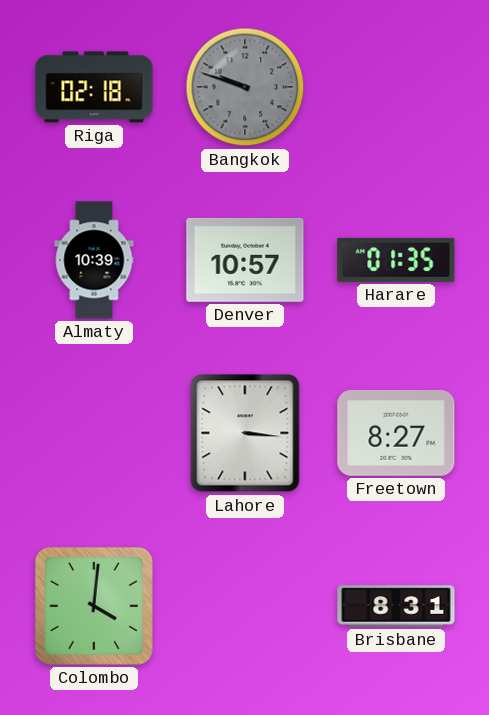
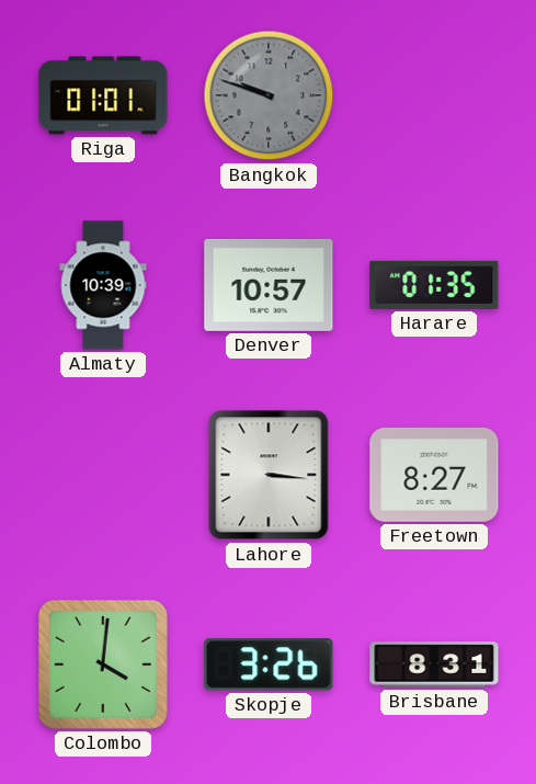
Riga: 02:18 -> 01:01 (103, 95)
Skopje: none -> 3:26 (269, 664)
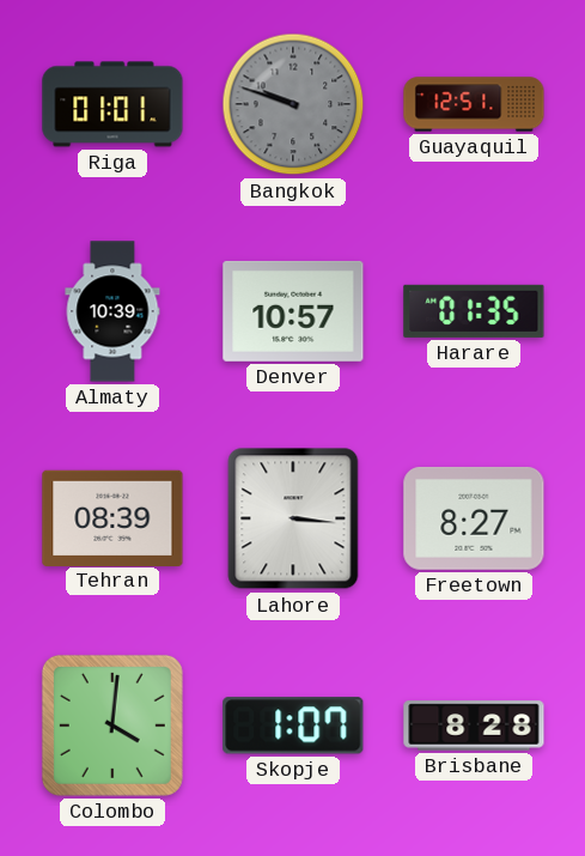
Guayaquil: none -> 12:51 (474, 104)
Tehran: none -> 08:39 (112, 517)
Skopje: 3:26 -> 1:07 (293, 726)
Brisbane: 8:31 -> 8:28 (474, 726)
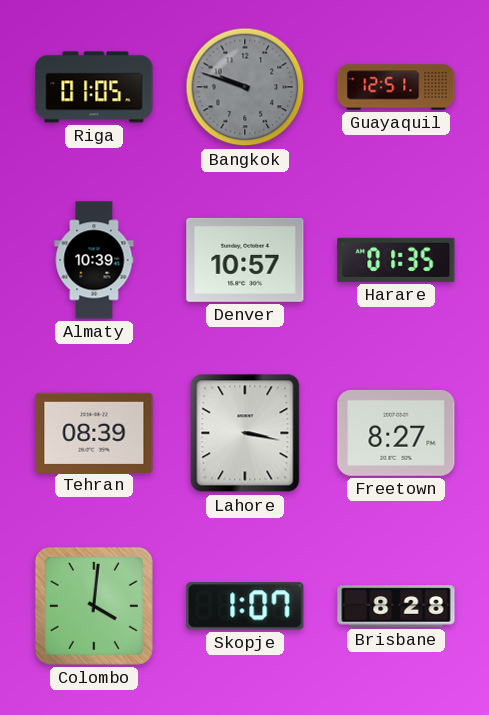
Riga: 01:01 -> 01:05 (94, 87)
Lahore: 3:16 -> 3:17 (245, 433)
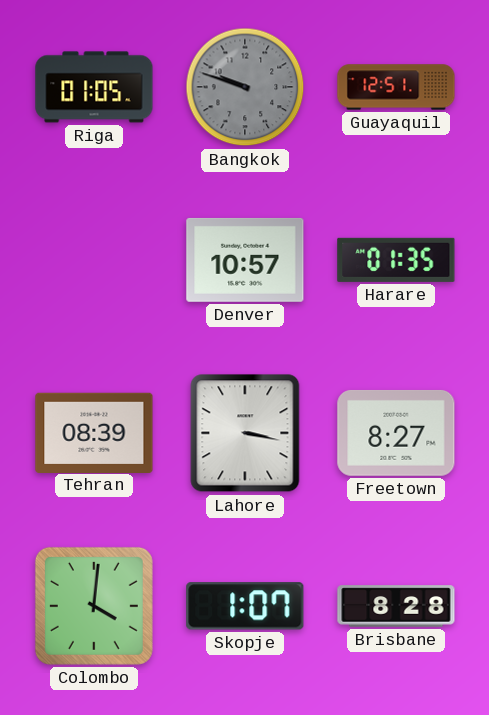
Almaty: 10:39 -> none (94, 260)
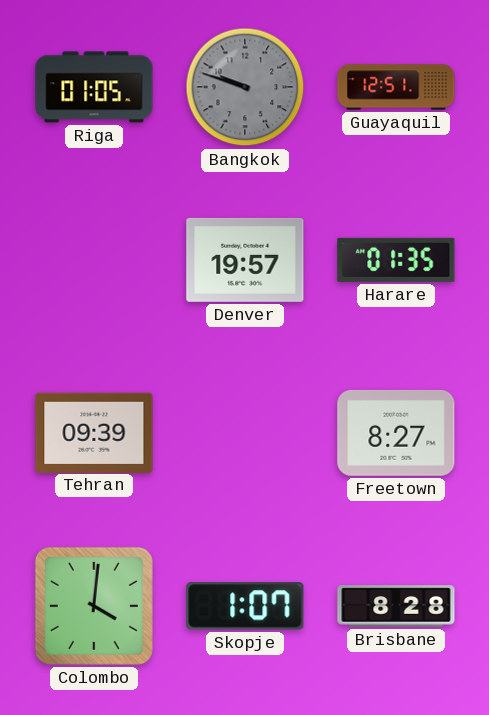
Denver: 10:57 -> 19:57 (245, 260)
Tehran: 08:39 -> 09:39 (94, 432)
Lahore: 3:17 -> none (245, 433)
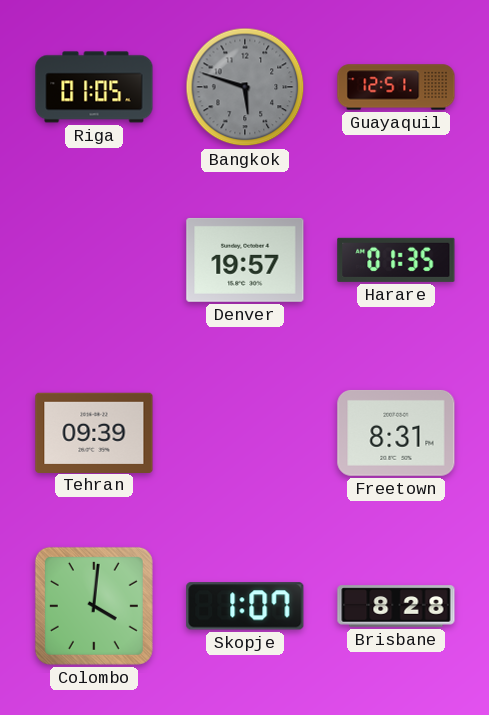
Bangkok: 9:48 -> 5:48 (245, 87)
Freetown: 8:27 -> 8:31 (396, 433)
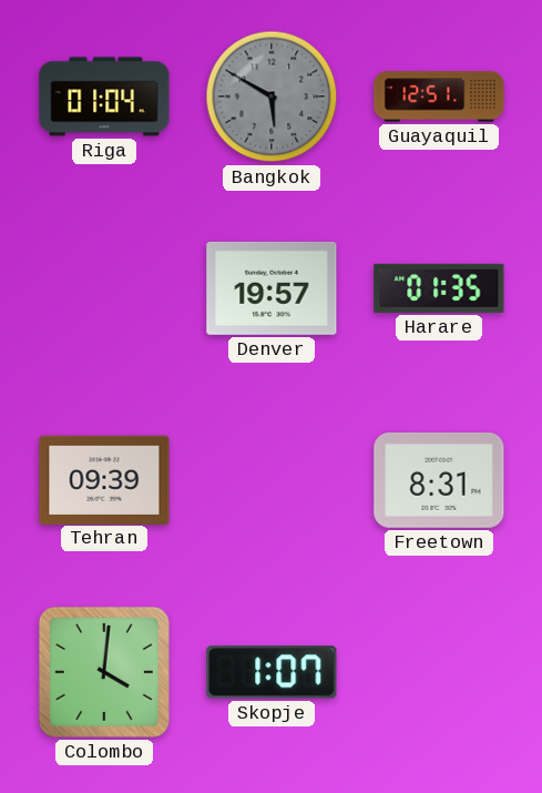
Riga: 01:05 -> 01:04 (104, 96)
Bangkok: 5:48 -> 5:50 (272, 96)
Brisbane: 8:28 -> none (396, 606)
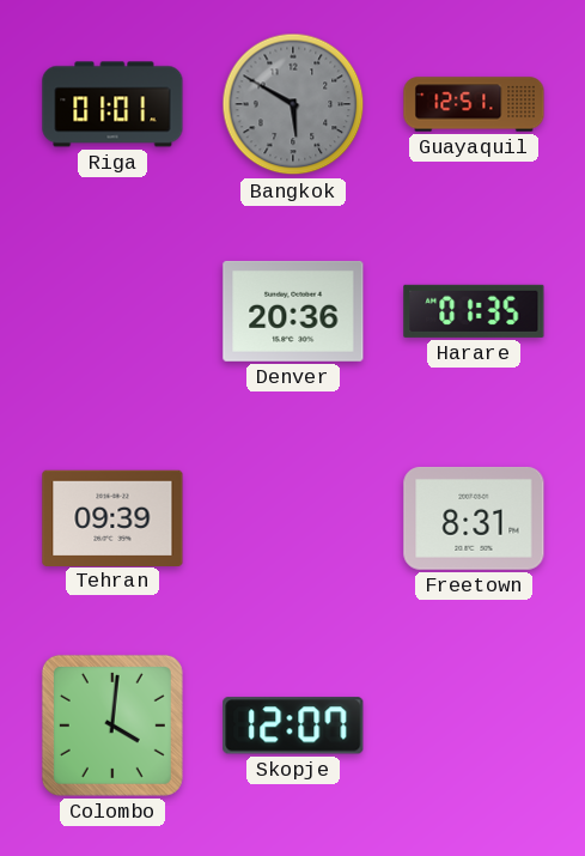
Riga: 01:04 -> 01:01 (112, 104)
Denver: 19:57 -> 20:36 (293, 311)
Skopje: 1:07 -> 12:07 (293, 726)
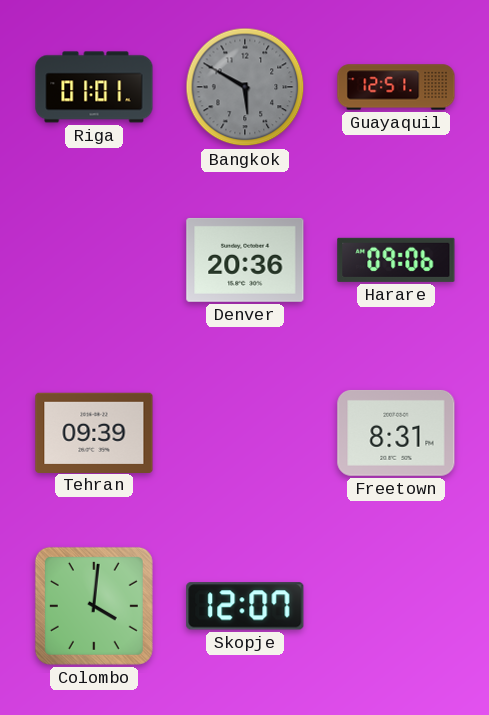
Harare: 01:35 -> 09:06 (396, 260)
